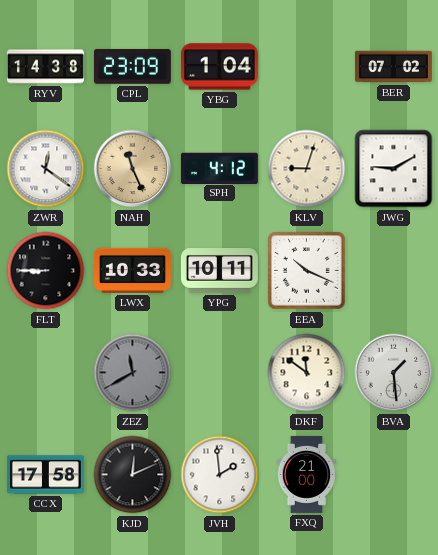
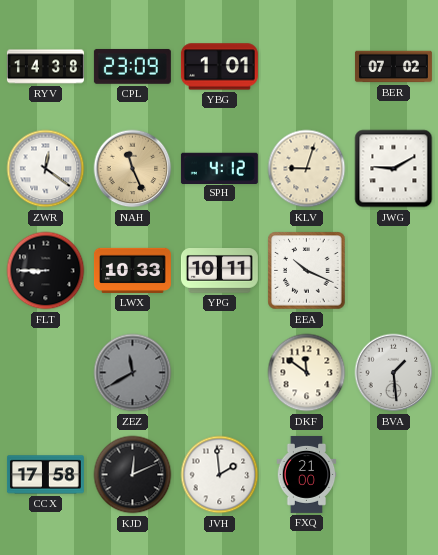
YBG: 1:04 -> 1:01 (219, 67)
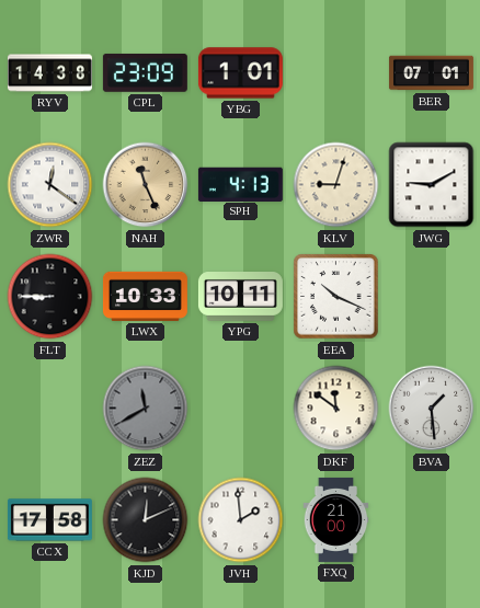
BER: 07:02 -> 07:01 (431, 73)
SPH: 4:12 -> 4:13 (240, 184)
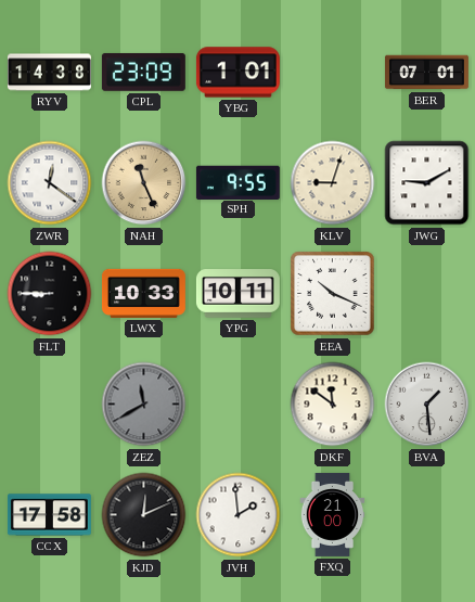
SPH: 4:13 -> 9:55 (237, 182)
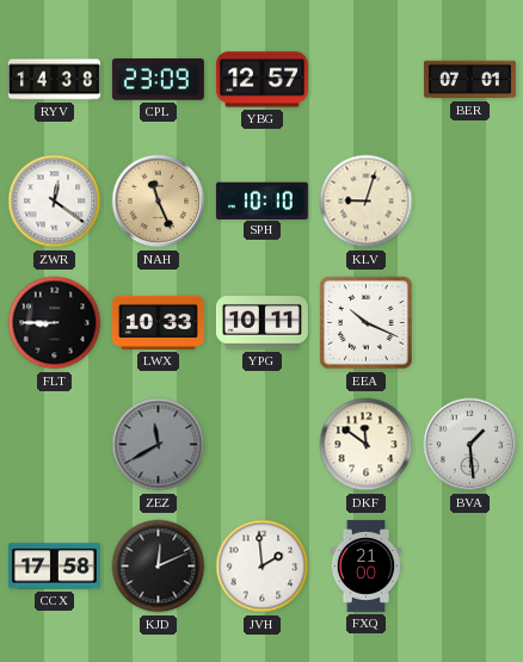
YBG: 1:01 -> 12:57 (261, 80)
SPH: 9:55 -> 10:10 (261, 200)
JWG: 9:10 -> none (427, 183)
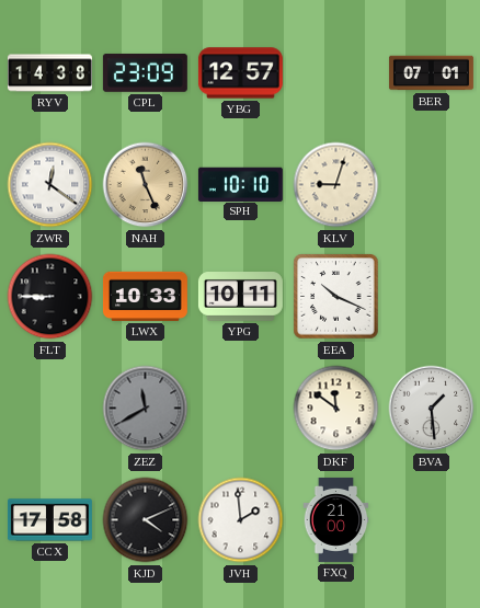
KJD: 12:11 -> 4:11 (146, 520)
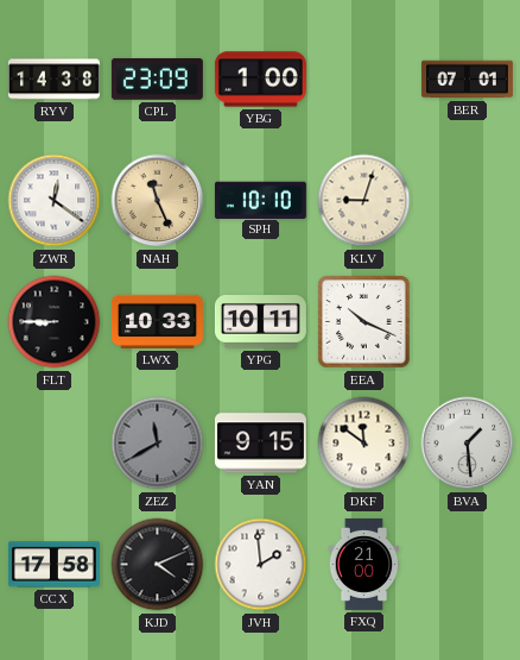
YBG: 12:57 -> 1:00 (260, 80)
YAN: none -> 9:15 (260, 444)
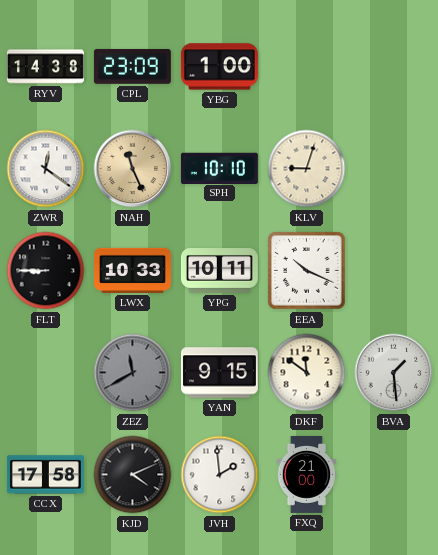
BER: 07:01 -> none (467, 80)
